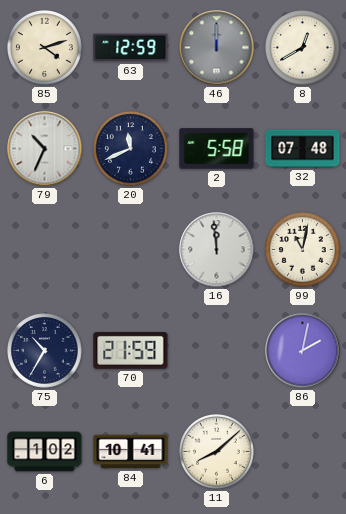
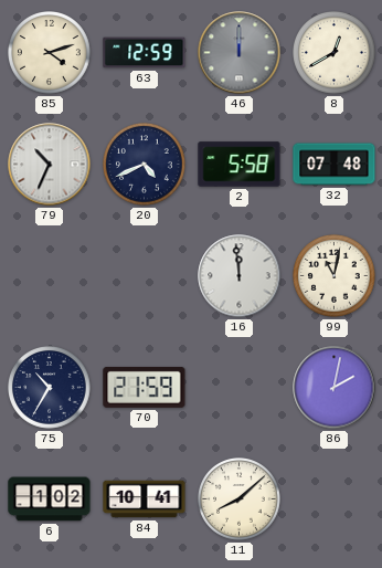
20: 11:41 -> 4:41 (145, 165)
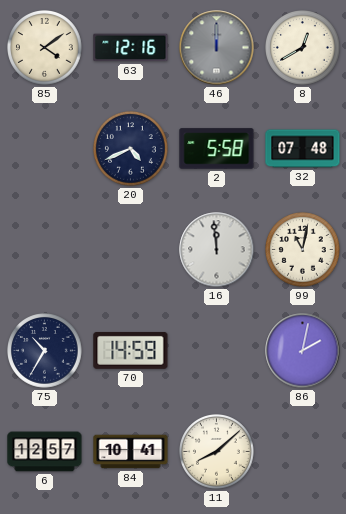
85: 4:12 -> 4:09 (45, 48)
63: 12:59 -> 12:16 (131, 48)
79: 10:34 -> none (50, 165)
70: 21:59 -> 14:59 (131, 350)
6: 1:02 -> 12:57 (45, 452)
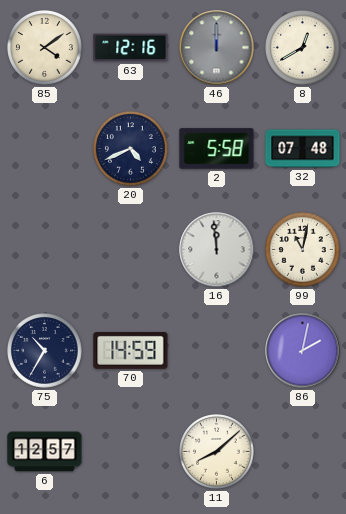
84: 10:41 -> none (131, 452)
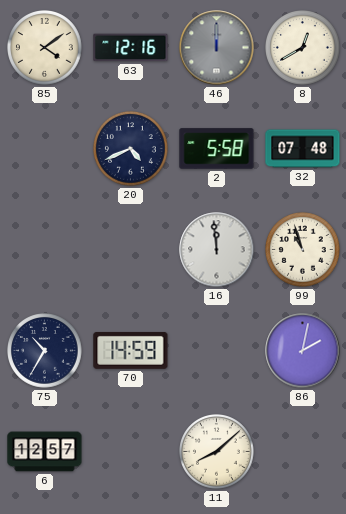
99: 11:02 -> 10:57 (303, 250)
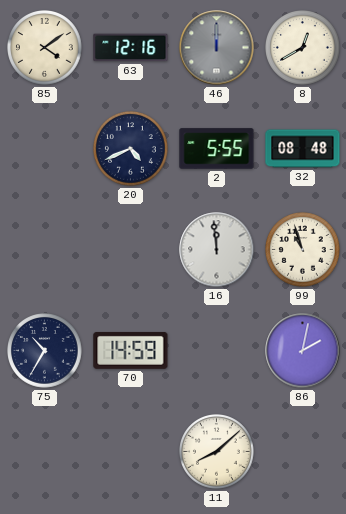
2: 5:58 -> 5:55 (217, 149)
32: 07:48 -> 08:48 (303, 149)
6: 12:57 -> none (45, 452)
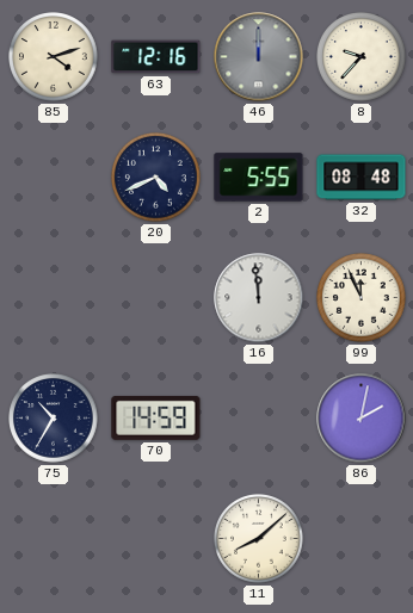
85: 4:09 -> 4:12 (54, 57)
8: 12:40 -> 9:37 (362, 57)
99: 10:57 -> 11:56 (362, 298)
